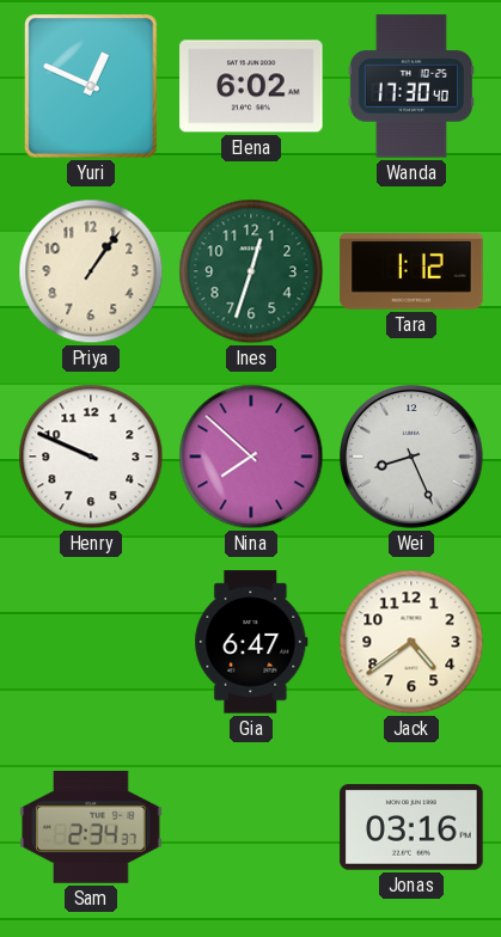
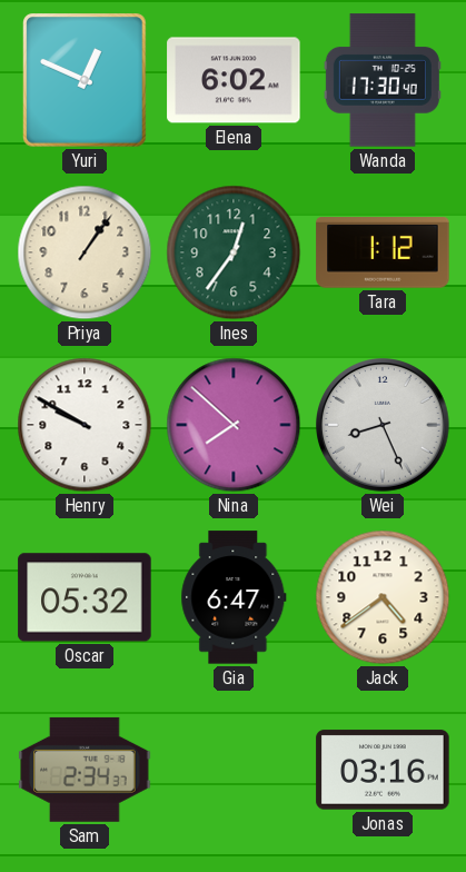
Ines: 12:33 -> 12:36 (234, 252)
Henry: 9:49 -> 9:50 (85, 425)
Oscar: none -> 05:32 (85, 597)
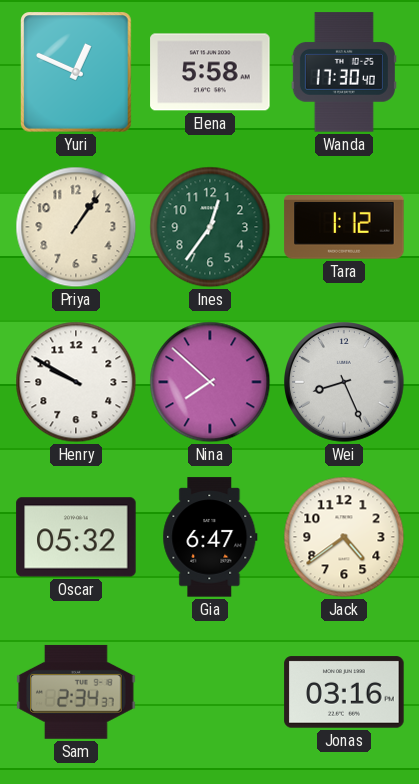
Elena: 6:02 -> 5:58 (210, 72)
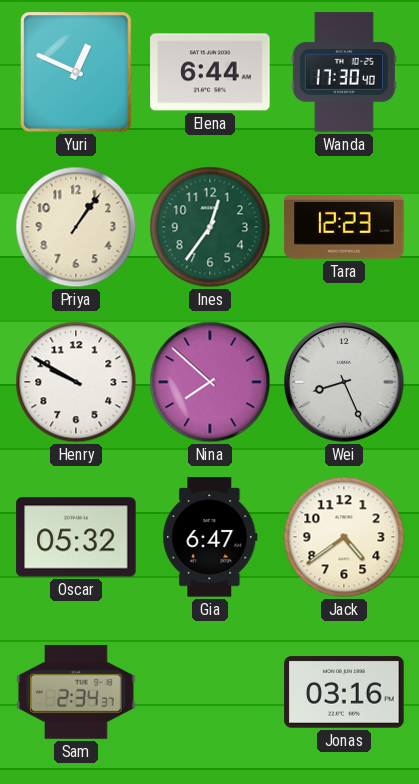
Elena: 5:58 -> 6:44 (210, 72)
Tara: 1:12 -> 12:23 (344, 227)
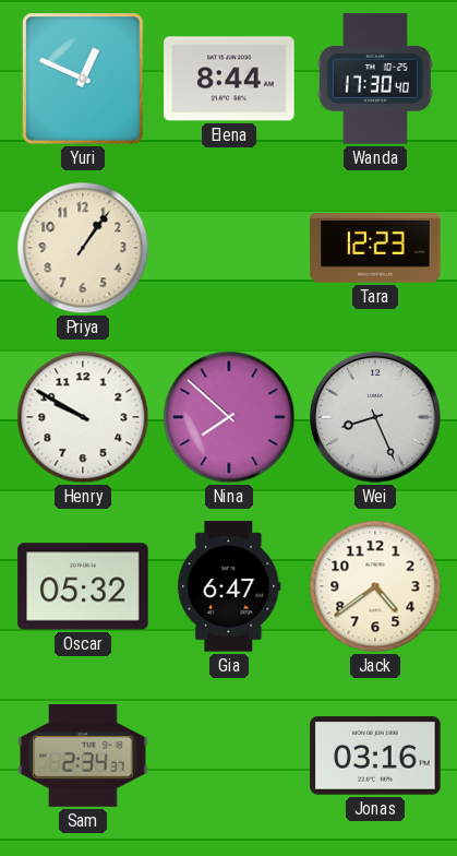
Elena: 6:44 -> 8:44 (229, 79)
Ines: 12:36 -> none (210, 227)
